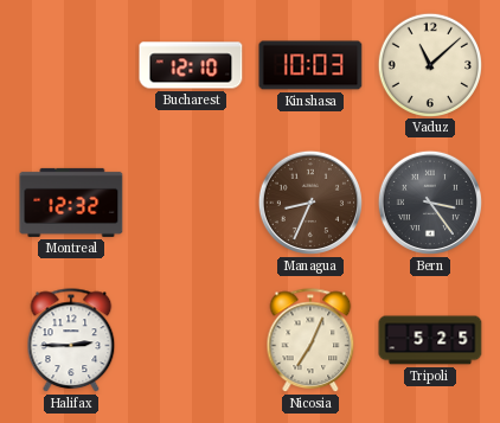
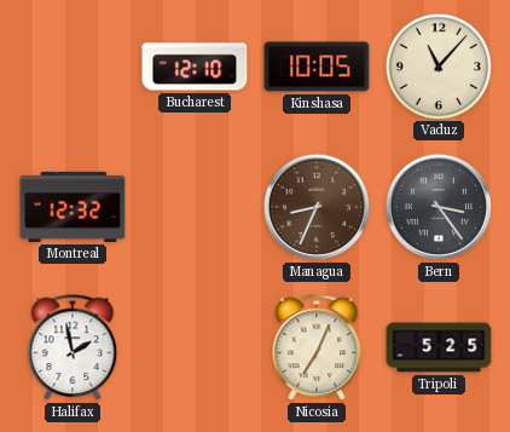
Kinshasa: 10:03 -> 10:05 (317, 67)
Vaduz: 11:08 -> 11:07 (437, 65)
Halifax: 2:45 -> 1:58 (73, 349)
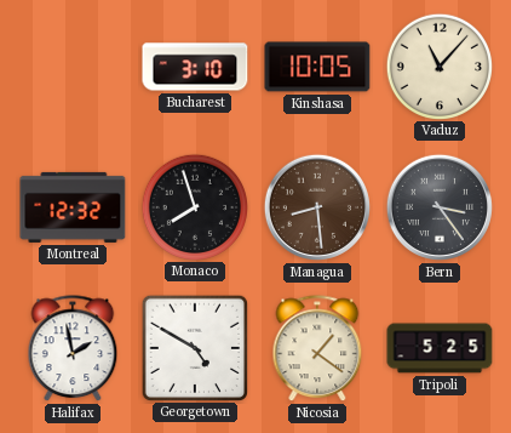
Bucharest: 12:10 -> 3:10 (195, 67)
Monaco: none -> 7:57 (194, 206)
Managua: 8:34 -> 8:29 (317, 207)
Georgetown: none -> 4:50 (194, 347)
Nicosia: 7:04 -> 1:21 (317, 349)
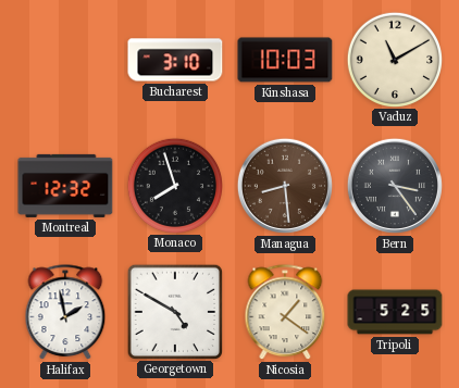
Kinshasa: 10:05 -> 10:03 (285, 60)
Vaduz: 11:07 -> 11:10 (394, 59)
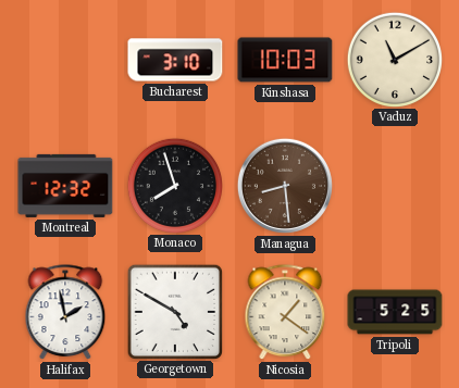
Bern: 3:24 -> none (395, 186)
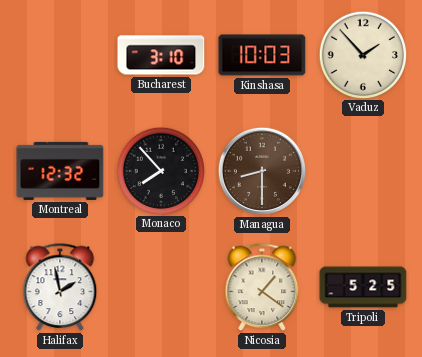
Vaduz: 11:10 -> 1:53 (362, 54)
Monaco: 7:57 -> 7:53 (160, 170)
Managua: 8:29 -> 8:30 (262, 171)
Georgetown: 4:50 -> none (174, 311)
